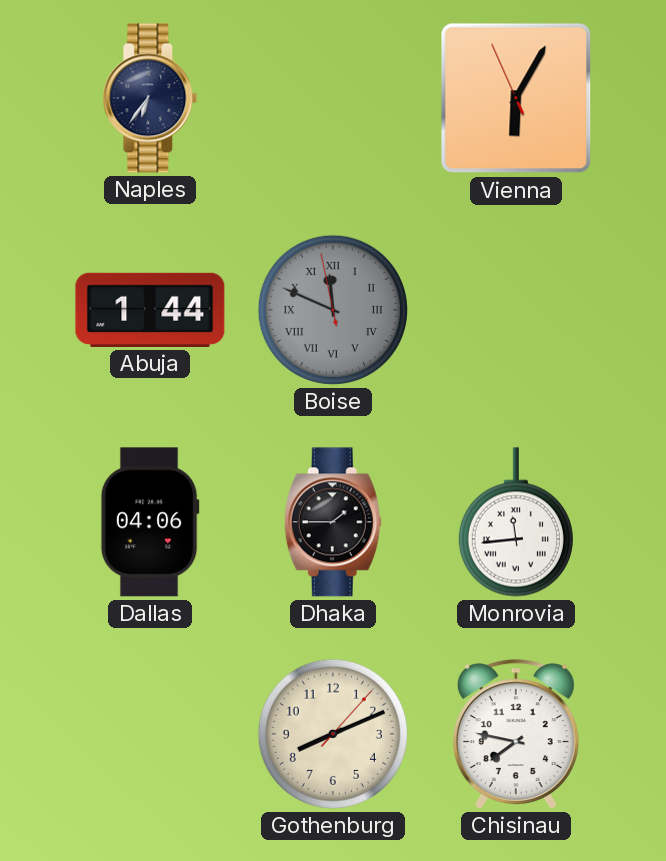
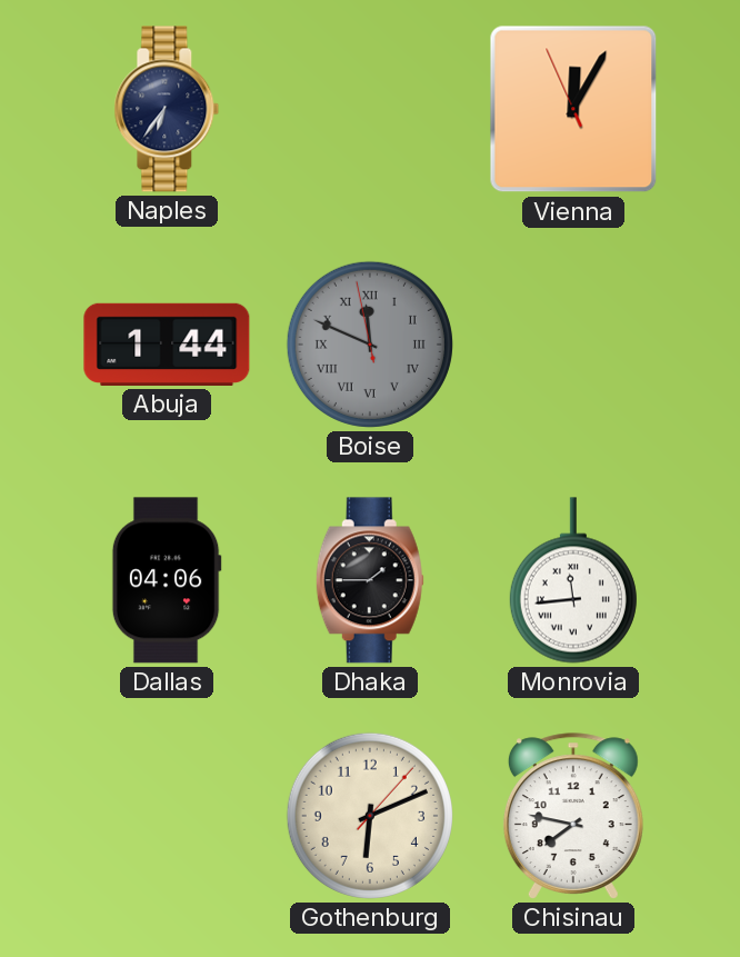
Vienna: 6:04 -> 12:04 (573, 109)
Gothenburg: 8:11 -> 6:11 (370, 816)
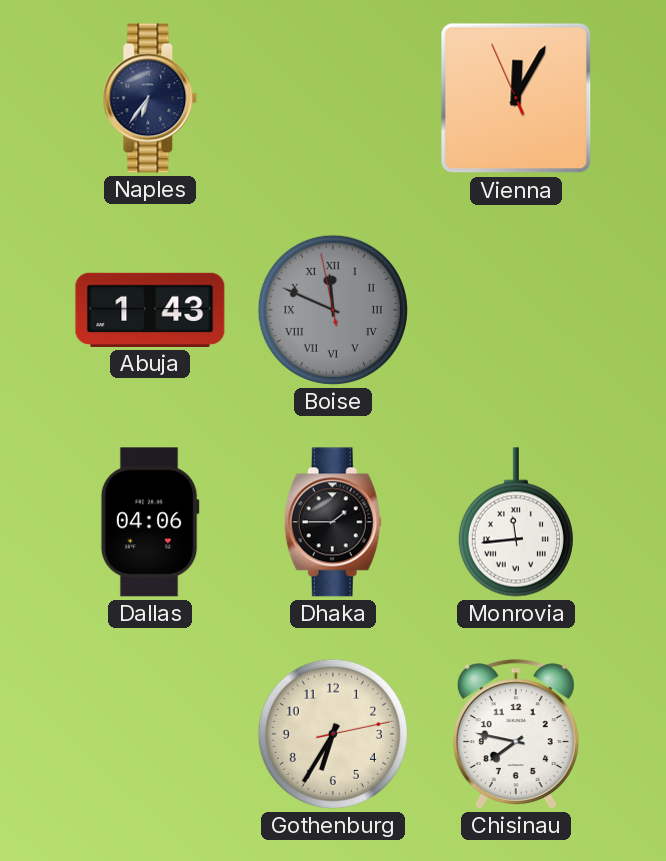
Abuja: 1:44 -> 1:43 (150, 310)
Gothenburg: 6:11 -> 6:35 (333, 734)
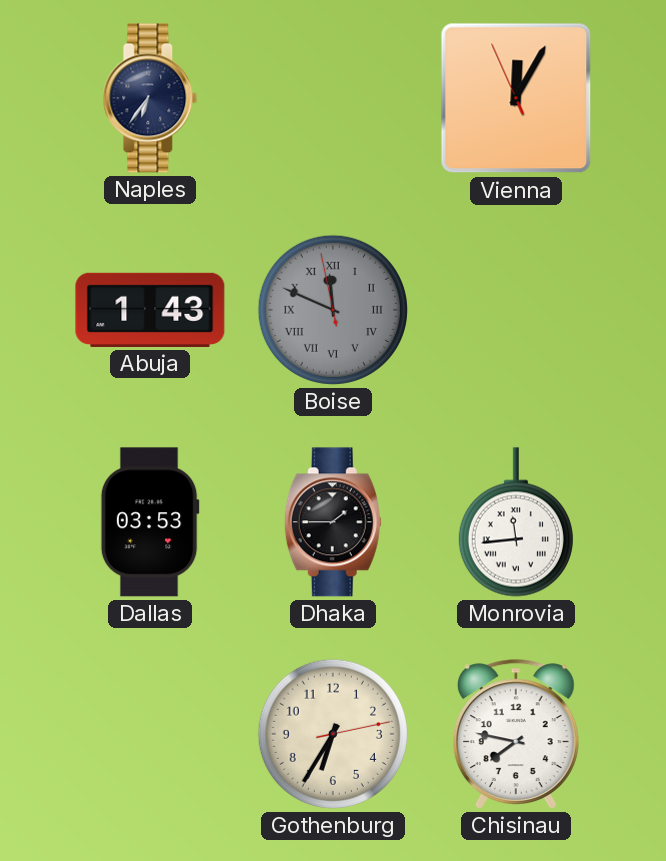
Dallas: 04:06 -> 03:53 (150, 522)
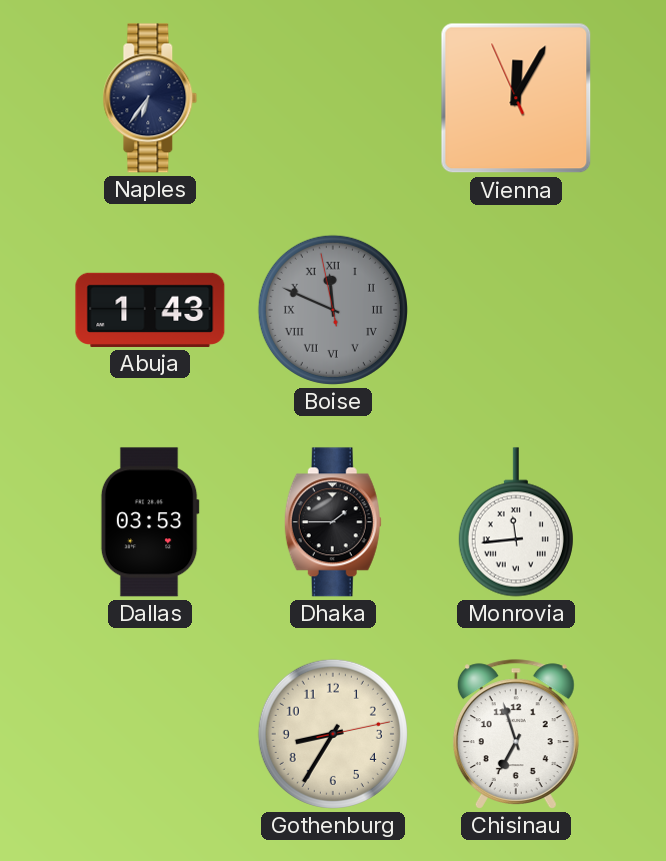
Gothenburg: 6:35 -> 8:35 (333, 734)
Chisinau: 7:47 -> 6:57 (516, 734)
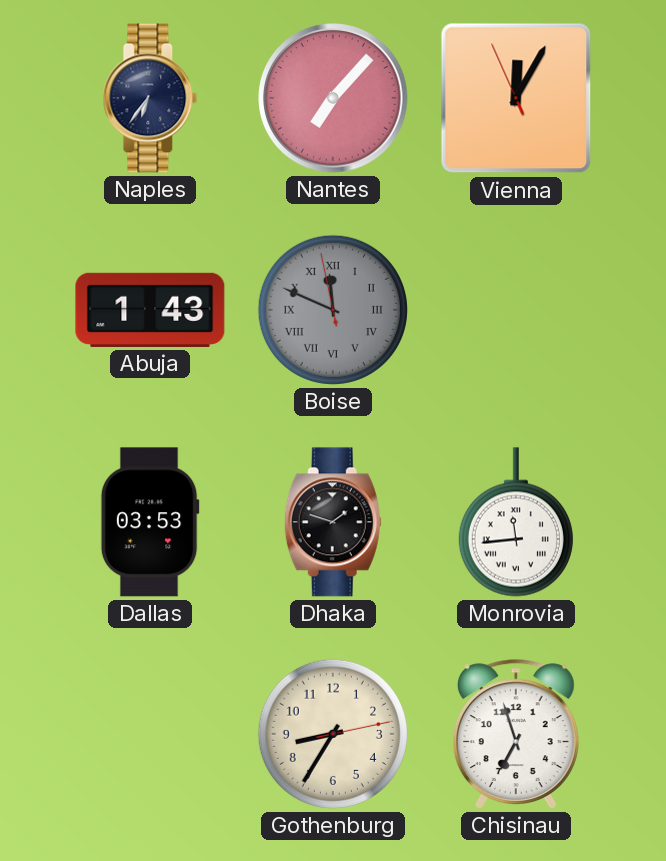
Nantes: none -> 7:07 (333, 98)
Dhaka: 1:45 -> 1:48 (333, 522)
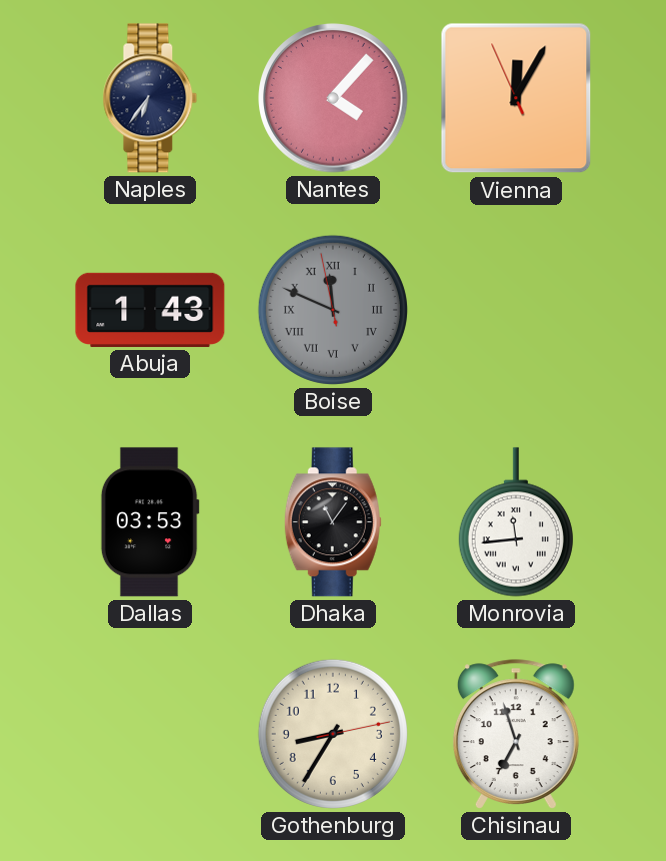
Nantes: 7:07 -> 4:07 (333, 98)
Dhaka: 1:48 -> 11:06 (333, 522)
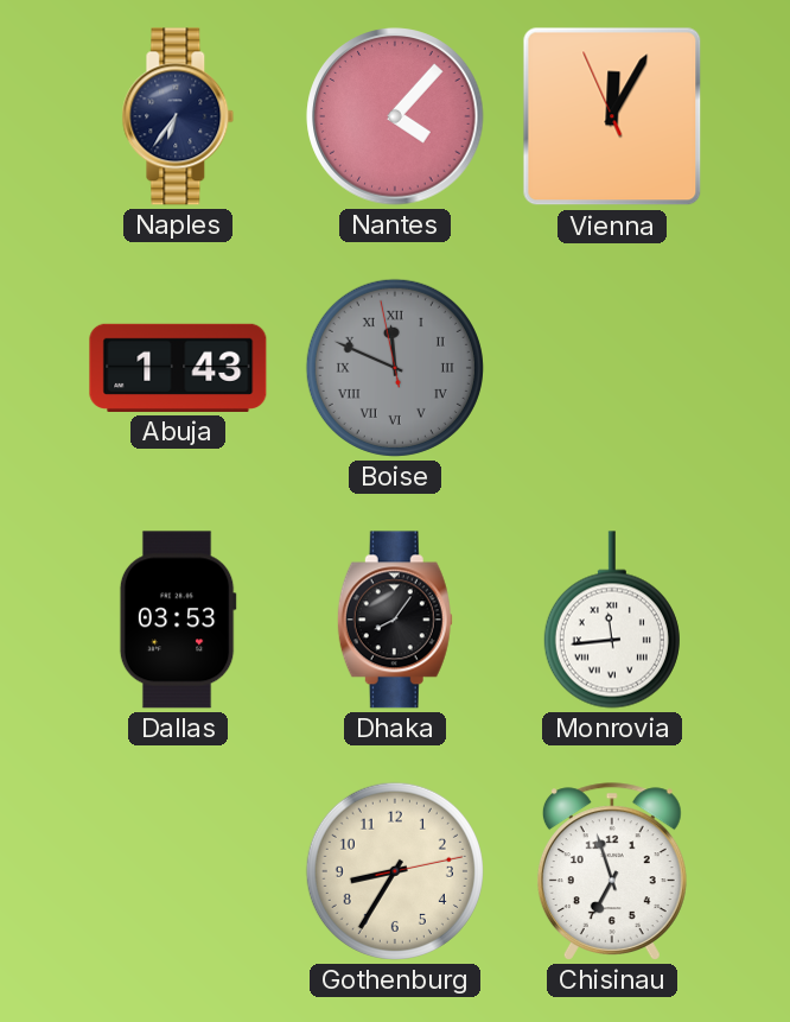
Dhaka: 11:06 -> 8:06 (395, 620)
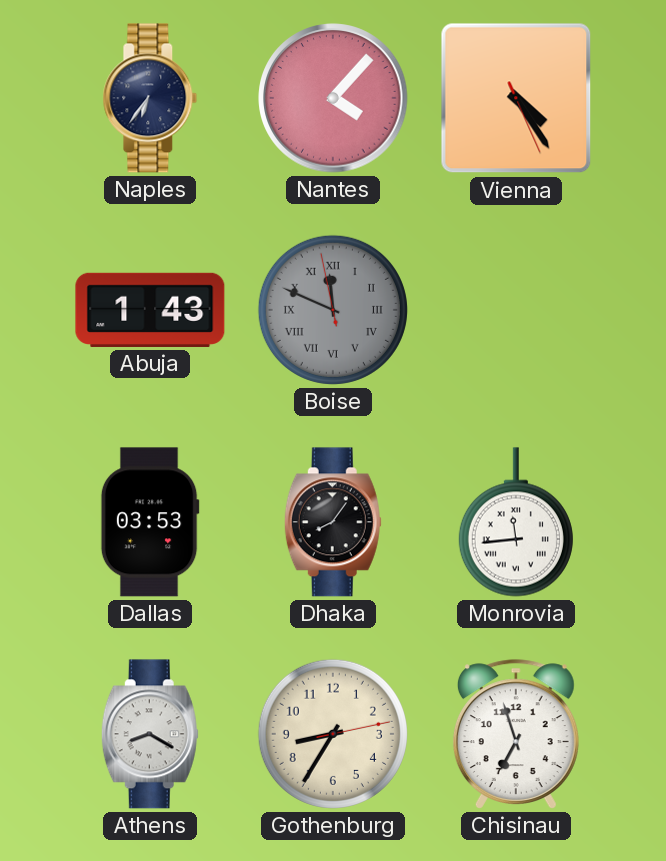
Vienna: 12:04 -> 4:24 (516, 98)
Athens: none -> 8:20 (150, 734)
